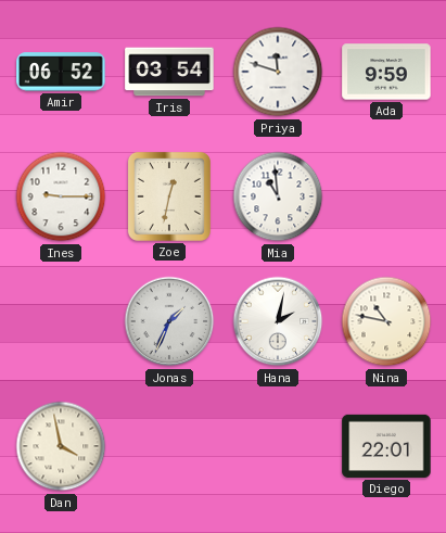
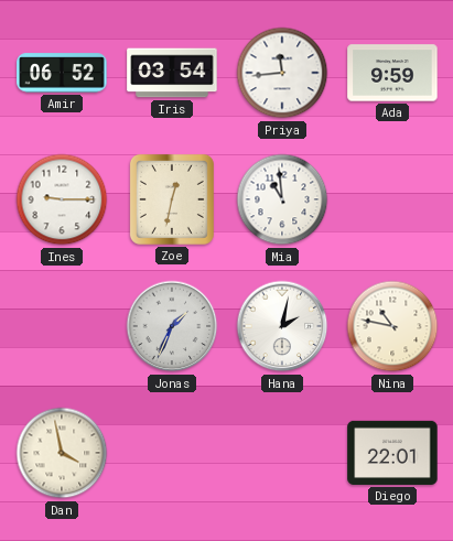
Priya: 11:48 -> 11:44 (282, 73)
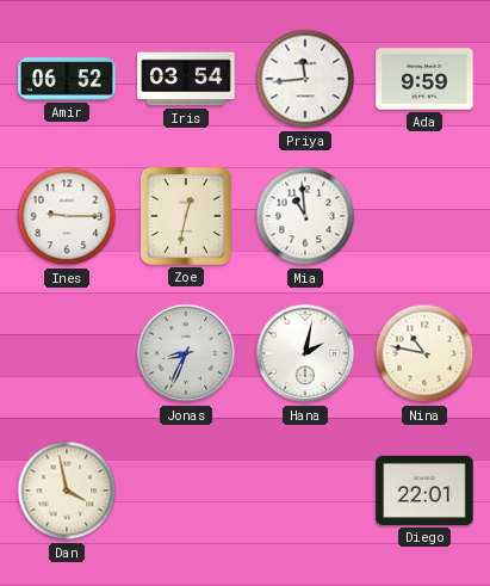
Jonas: 1:34 -> 8:34 (186, 353)
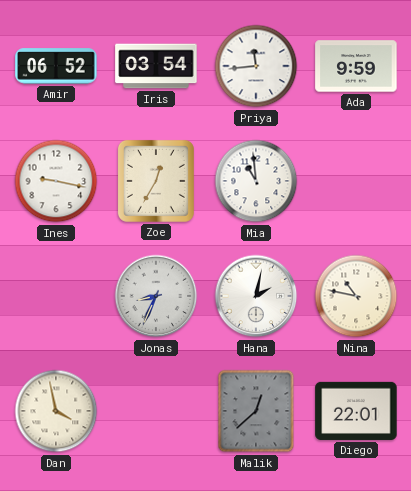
Ines: 9:15 -> 9:17 (56, 181)
Zoe: 12:32 -> 12:35 (156, 181)
Malik: none -> 12:38 (256, 411)
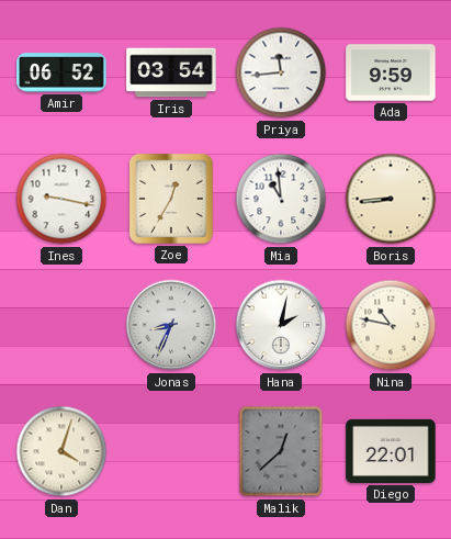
Boris: none -> 8:44 (391, 199)
Dan: 3:58 -> 4:03 (61, 451)
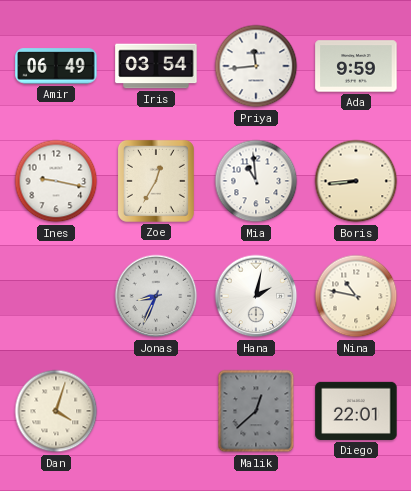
Amir: 06:52 -> 06:49 (56, 66)
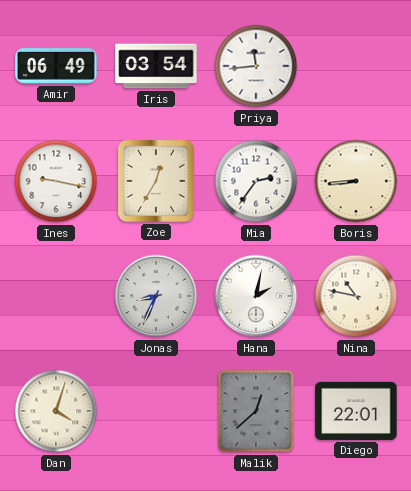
Ada: 9:59 -> none (356, 66)
Mia: 10:59 -> 2:36 (256, 181)
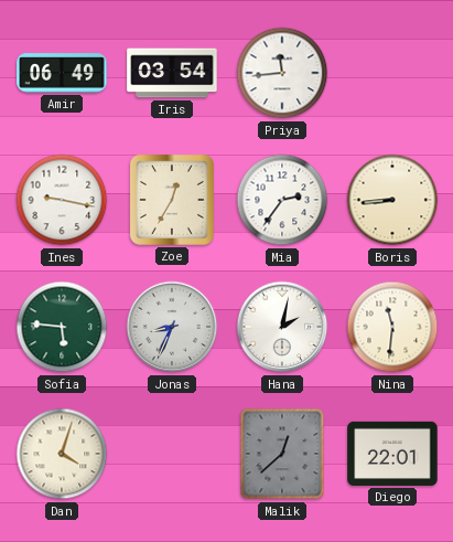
Sofia: none -> 5:46 (62, 327)
Nina: 10:47 -> 11:31 (392, 327)
